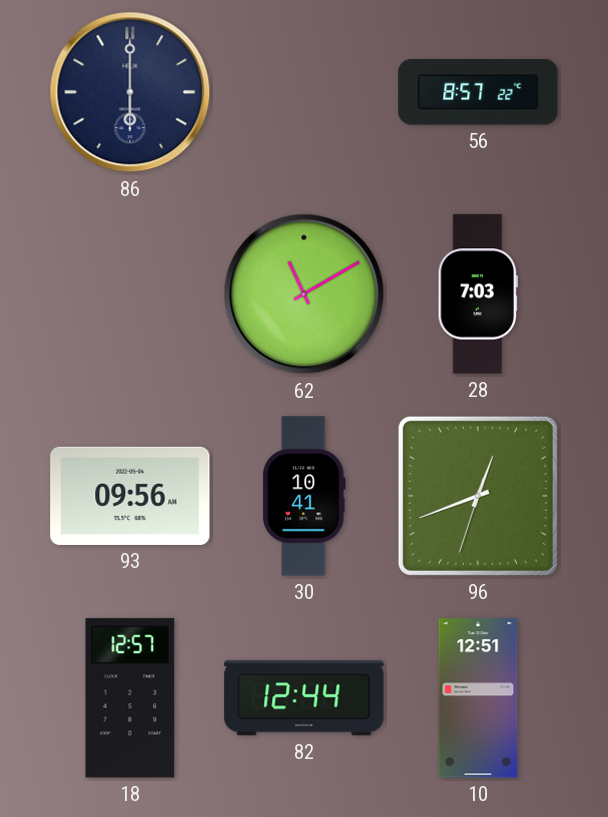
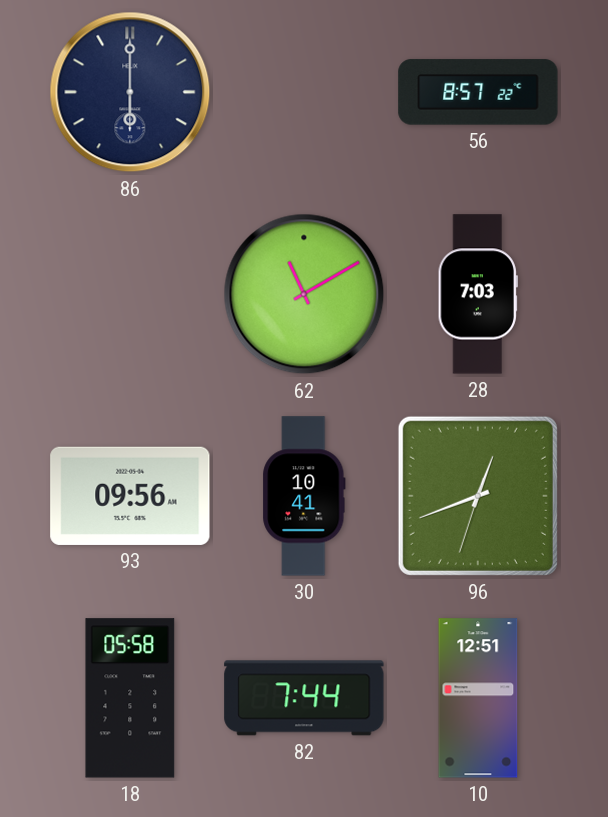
18: 12:57 -> 05:58 (130, 698)
82: 12:44 -> 7:44 (304, 698)
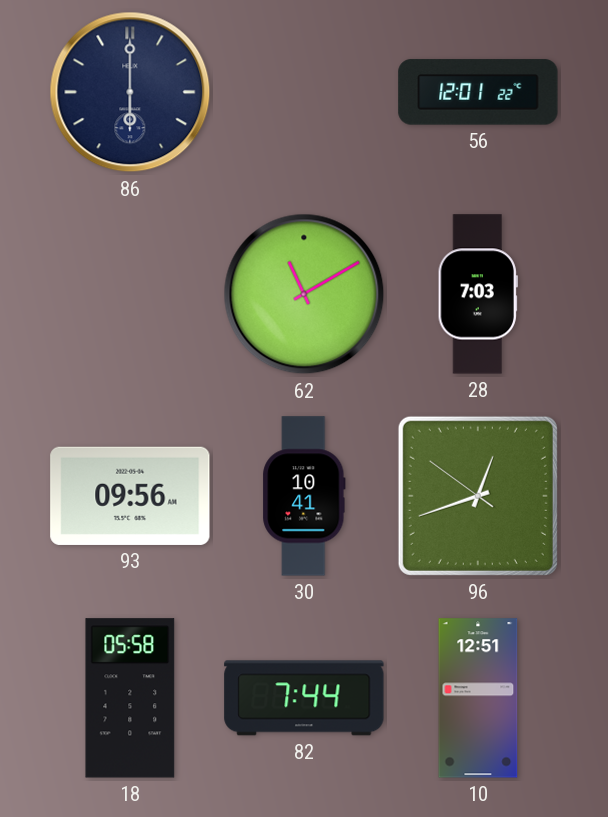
56: 8:57 -> 12:01 (478, 92)
96: 12:41:33 -> 12:41:51 (478, 496)
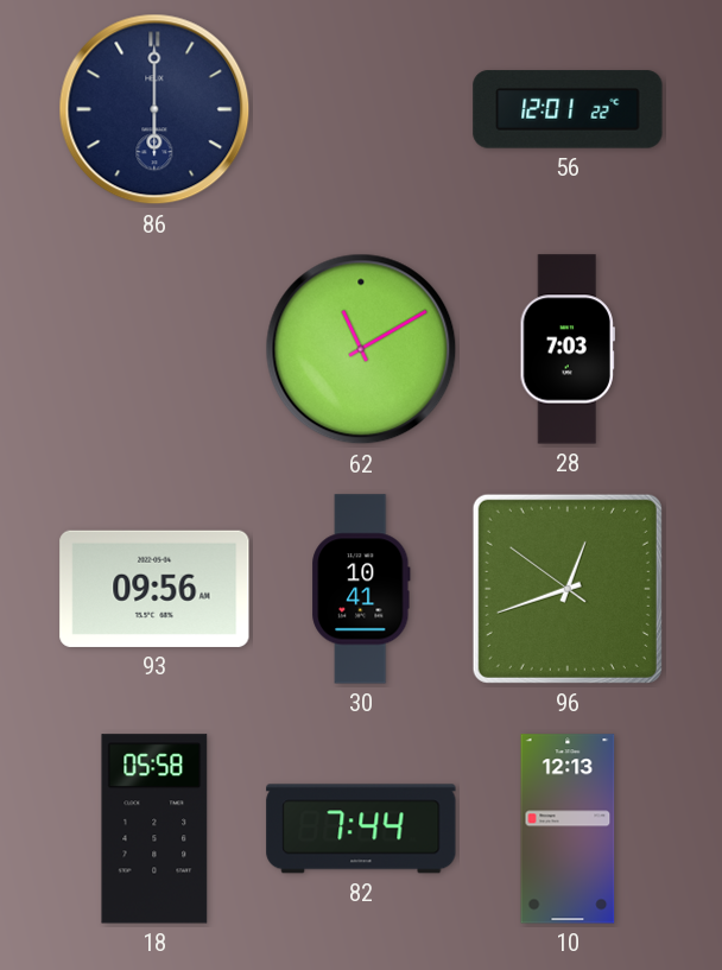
10: 12:51 -> 12:13 (568, 829)
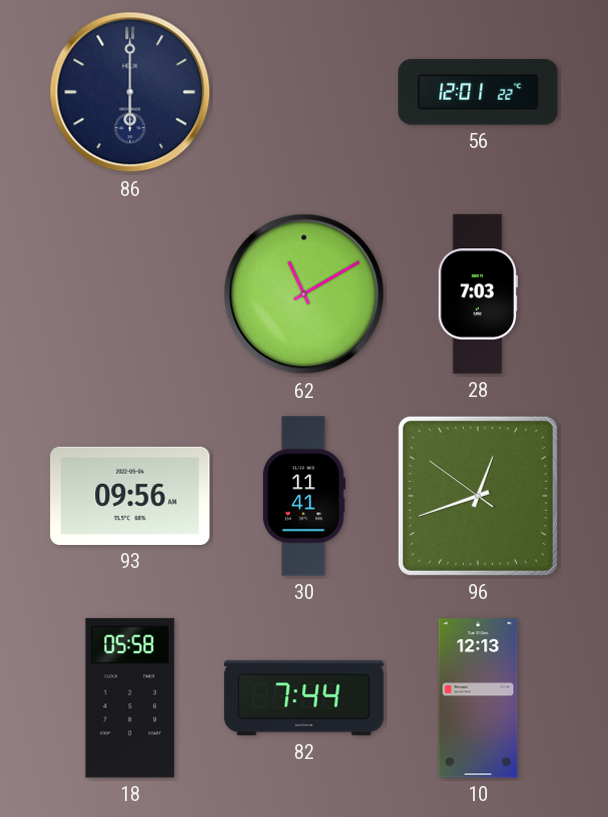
30: 10:41 -> 11:41 (304, 496)
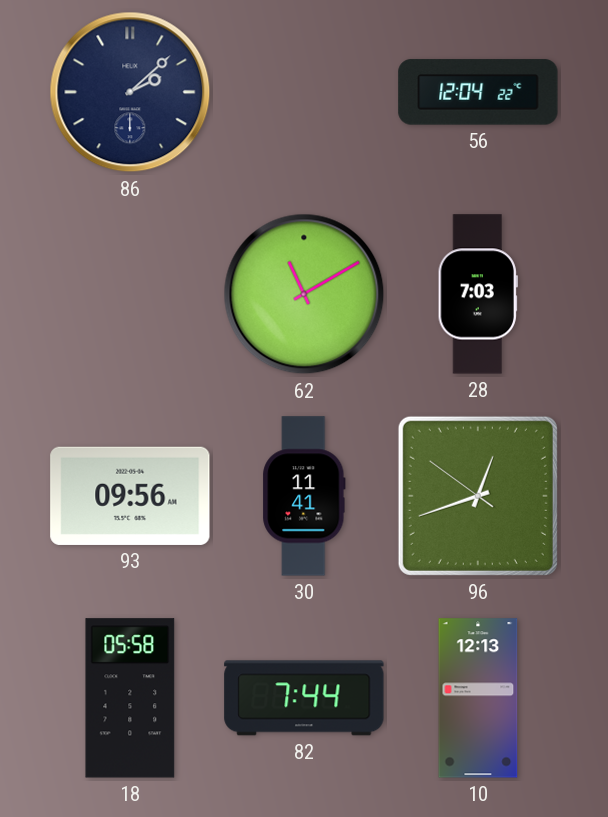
86: 6:00 -> 2:08 (130, 92)
56: 12:01 -> 12:04 (478, 92)
